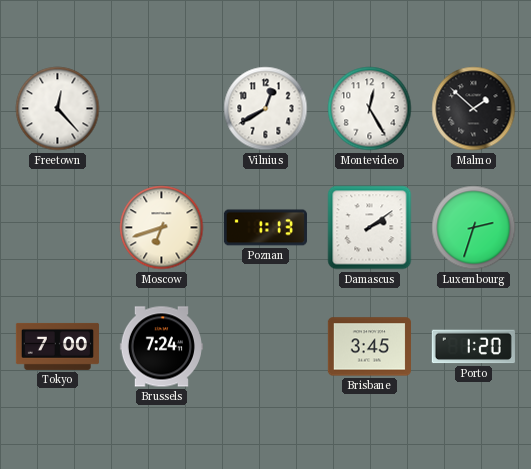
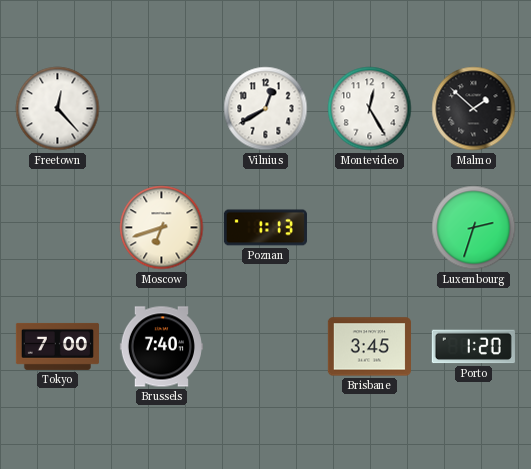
Damascus: 2:09 -> none (370, 228)
Brussels: 7:24 -> 7:40 (161, 347)
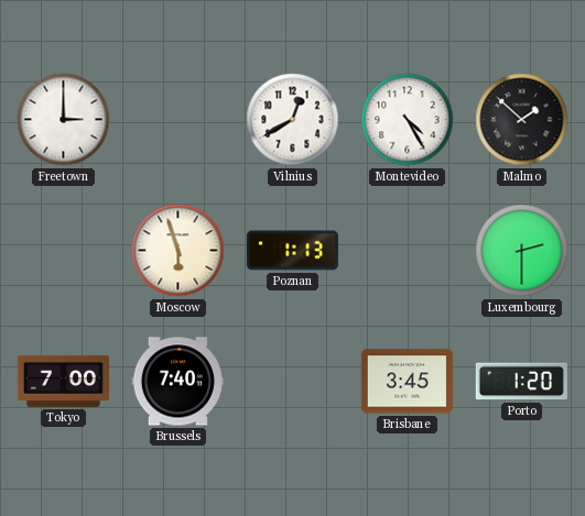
Freetown: 12:23 -> 3:00 (64, 120)
Montevideo: 12:25 -> 4:25 (408, 120)
Moscow: 6:42 -> 5:57 (178, 251)
Luxembourg: 2:33 -> 2:30 (522, 251)
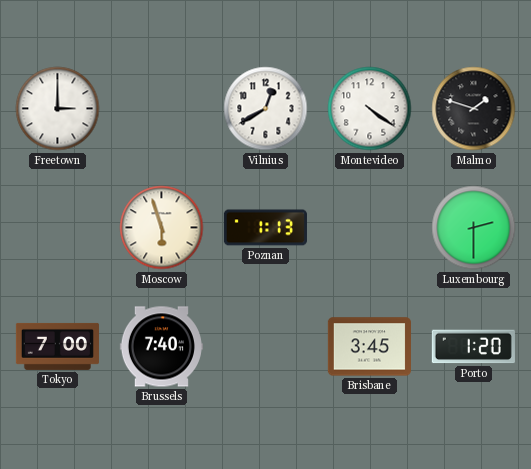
Montevideo: 4:25 -> 4:21 (370, 109)
Malmo: 1:52 -> 1:48 (474, 109)
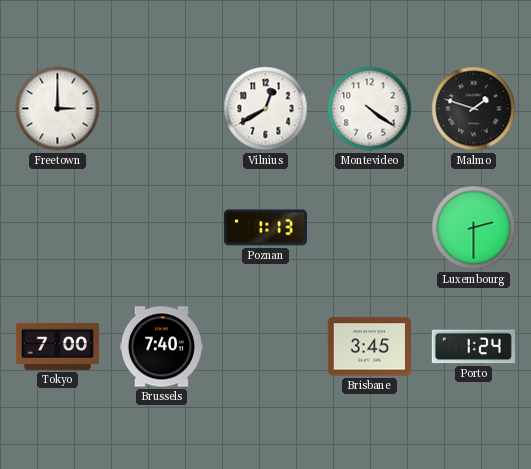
Moscow: 5:57 -> none (162, 228)
Porto: 1:20 -> 1:24 (473, 347)
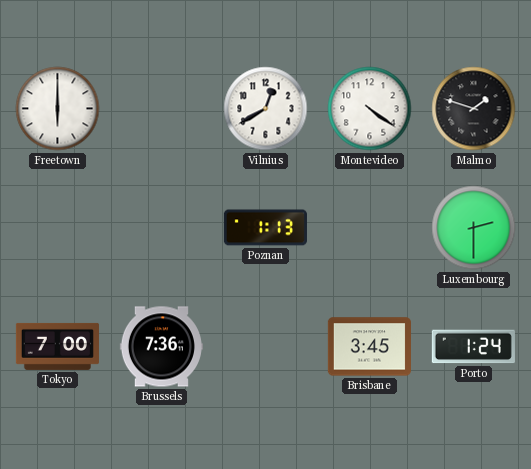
Freetown: 3:00 -> 6:00 (58, 109)
Brussels: 7:40 -> 7:36 (161, 347)
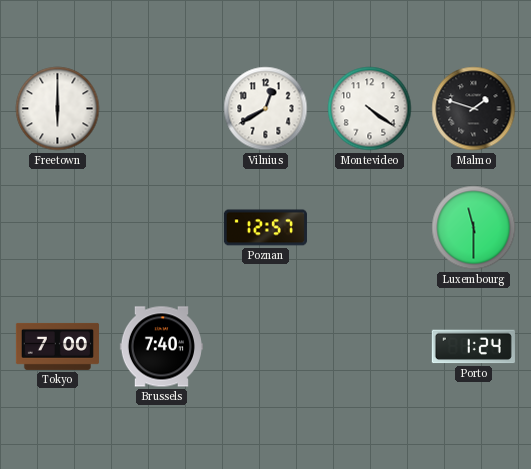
Poznan: 1:13 -> 12:57 (265, 228)
Luxembourg: 2:30 -> 11:30 (474, 228)
Brussels: 7:36 -> 7:40 (161, 347)
Brisbane: 3:45 -> none (369, 347)
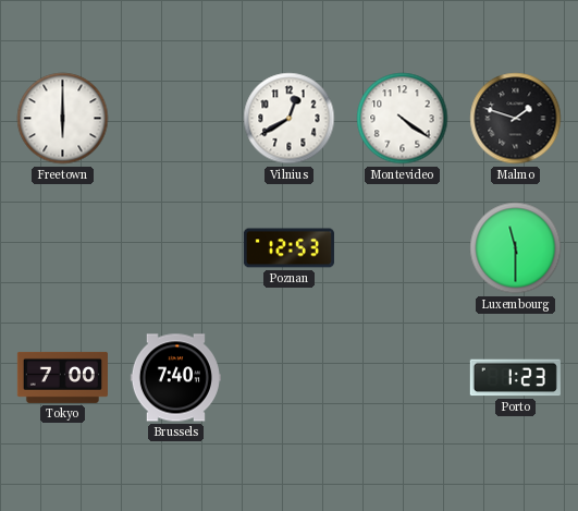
Poznan: 12:57 -> 12:53 (288, 248)
Porto: 1:24 -> 1:23 (515, 378)
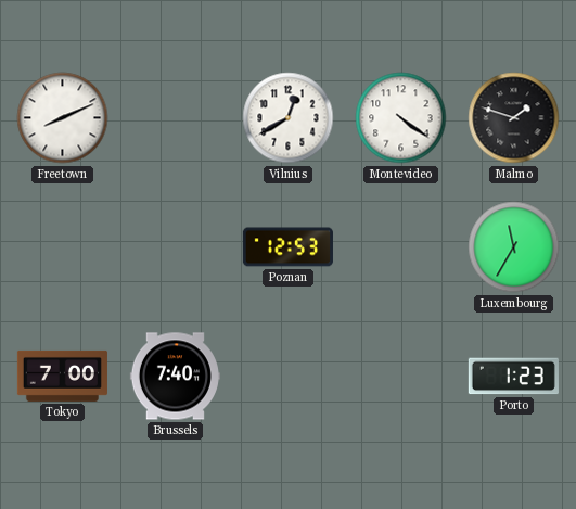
Freetown: 6:00 -> 8:11 (63, 118)
Luxembourg: 11:30 -> 11:35 (514, 247)
